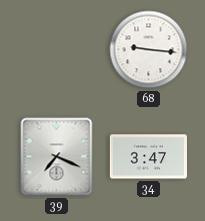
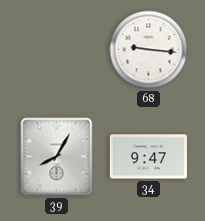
39: 7:19 -> 8:05 (57, 157)
34: 3:47 -> 9:47 (148, 157)
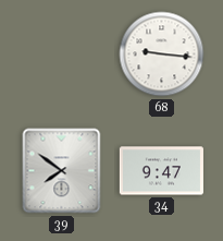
39: 8:05 -> 7:51 (62, 171)
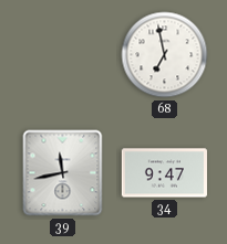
68: 9:16 -> 6:58 (165, 55)
39: 7:51 -> 11:43 (63, 173)
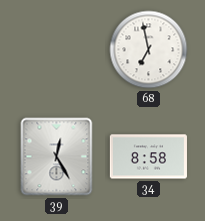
39: 11:43 -> 12:25 (57, 157)
34: 9:47 -> 8:58 (148, 157)
